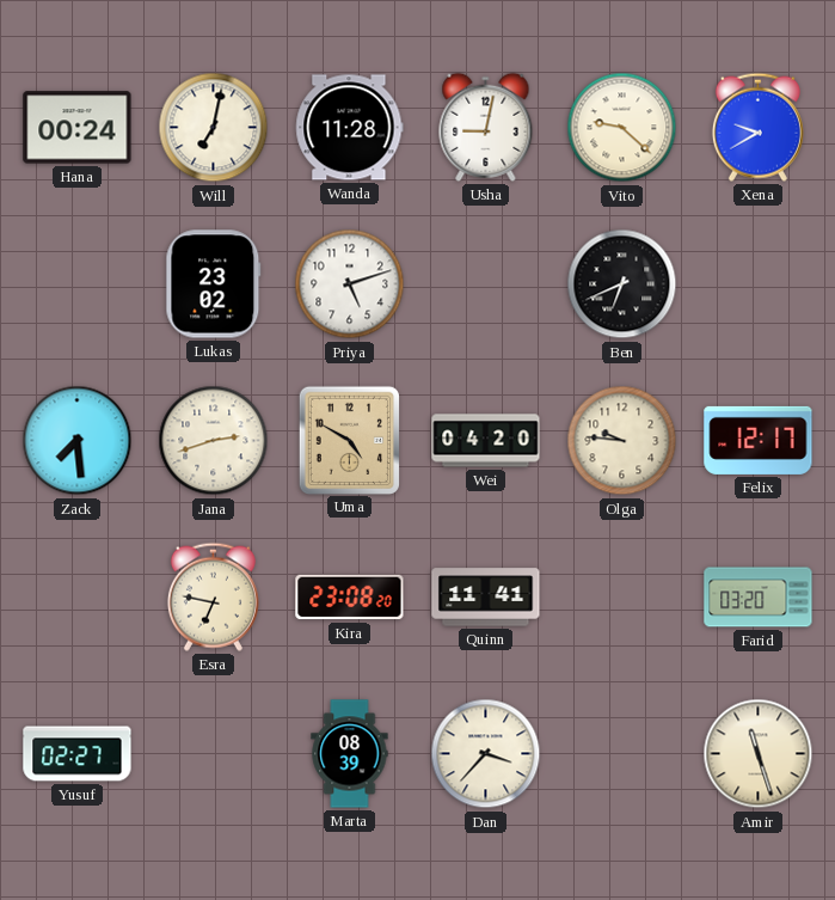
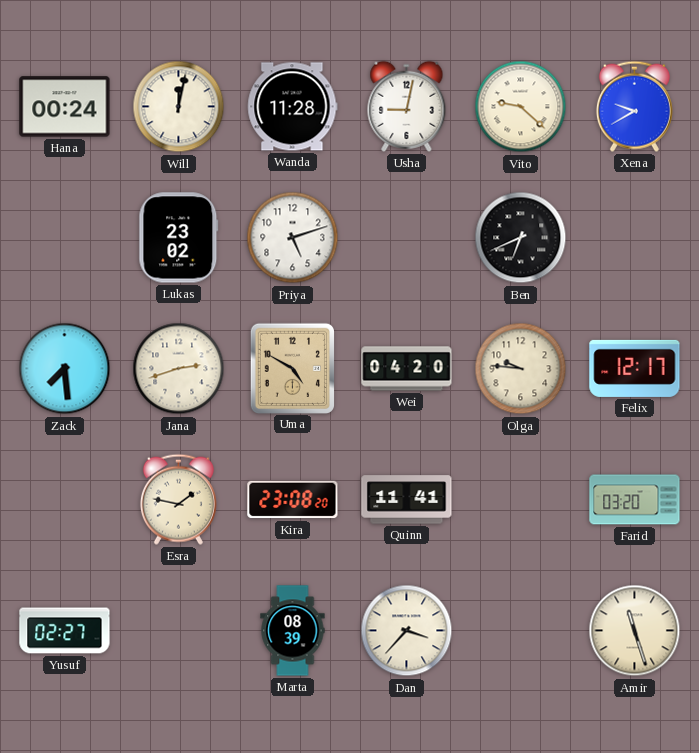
Will: 7:02 -> 12:02 (179, 107)
Esra: 6:47 -> 1:47 (178, 499)
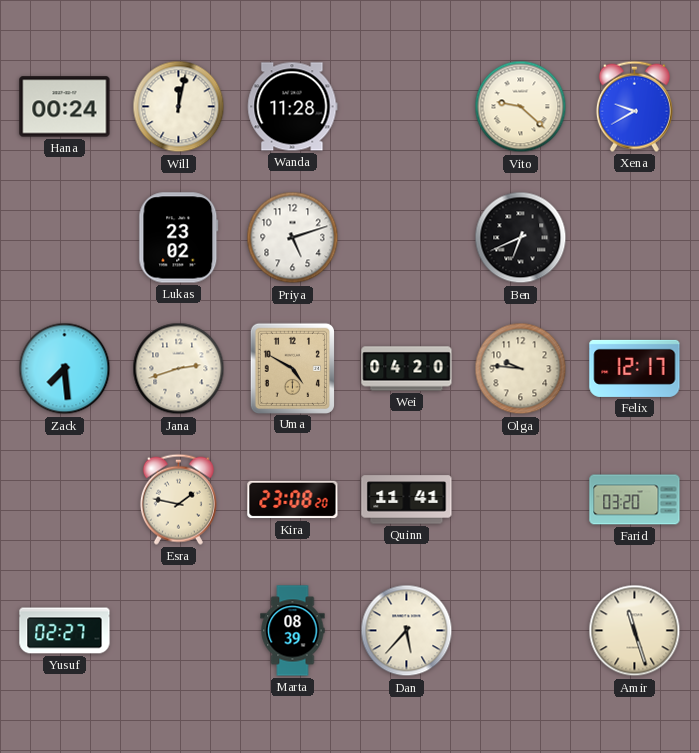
Usha: 9:02 -> none (407, 106)
Dan: 3:37 -> 5:37 (407, 631)
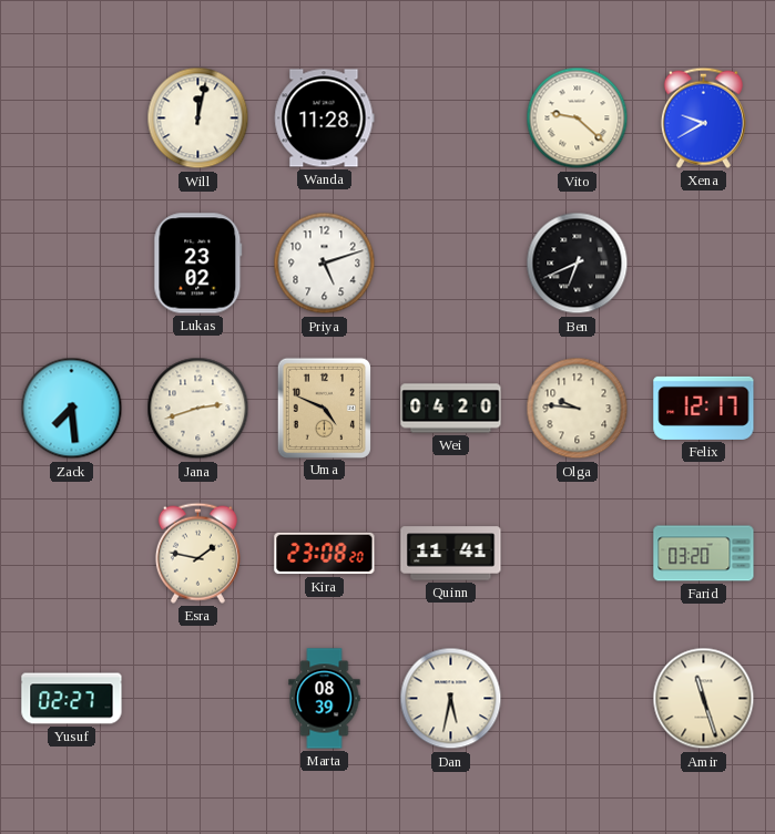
Hana: 00:24 -> none (65, 107)
Uma: 4:50 -> 4:49 (324, 408)
Dan: 5:37 -> 5:32 (451, 699)
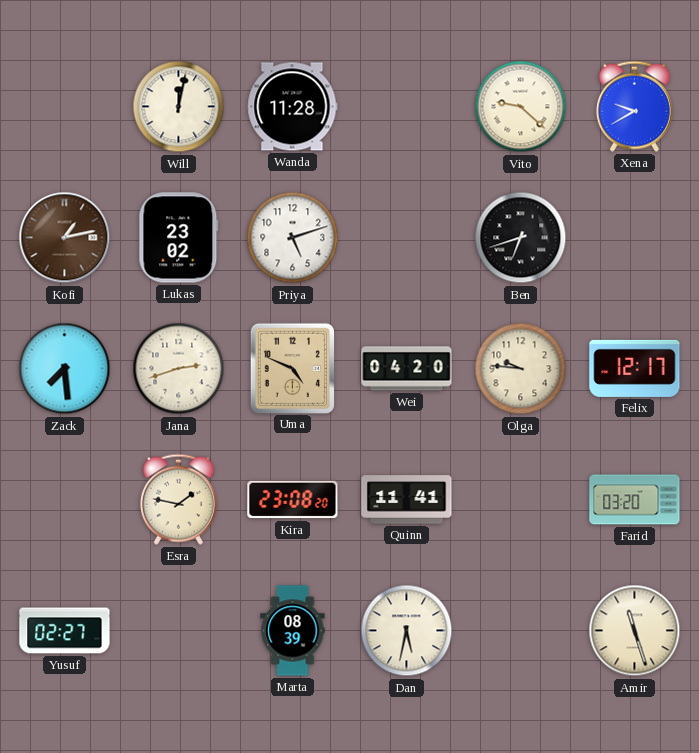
Kofi: none -> 1:13 (65, 238)
Ben: 6:41 -> 6:42 (521, 238)
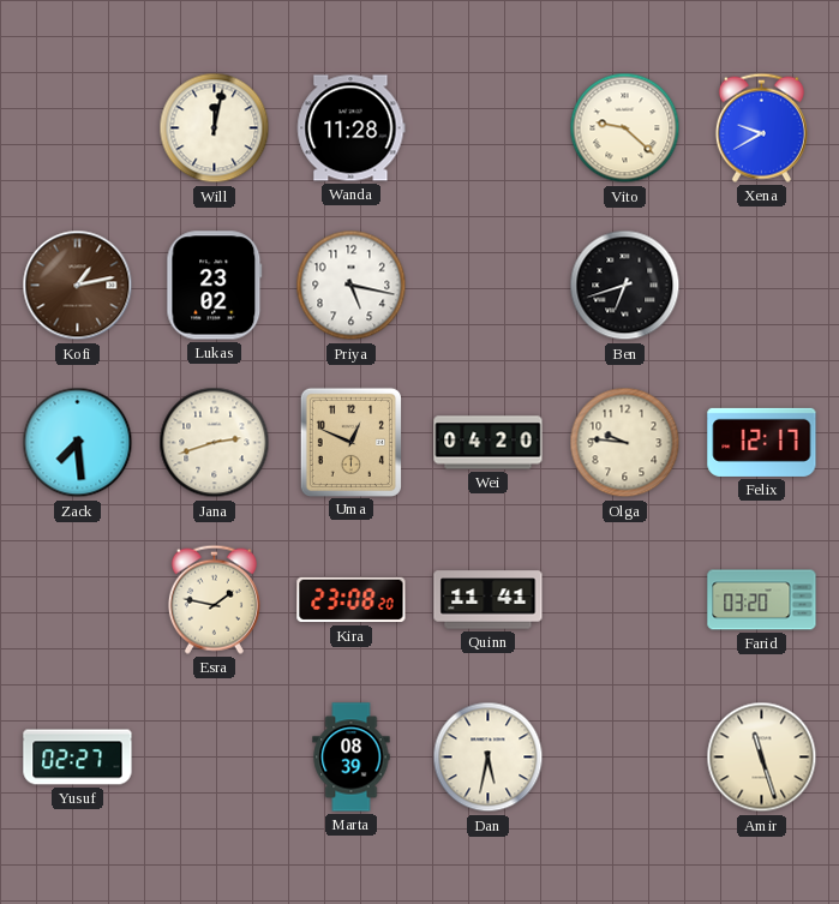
Priya: 5:12 -> 5:17 (352, 286)
Uma: 4:49 -> 12:49 (350, 442)
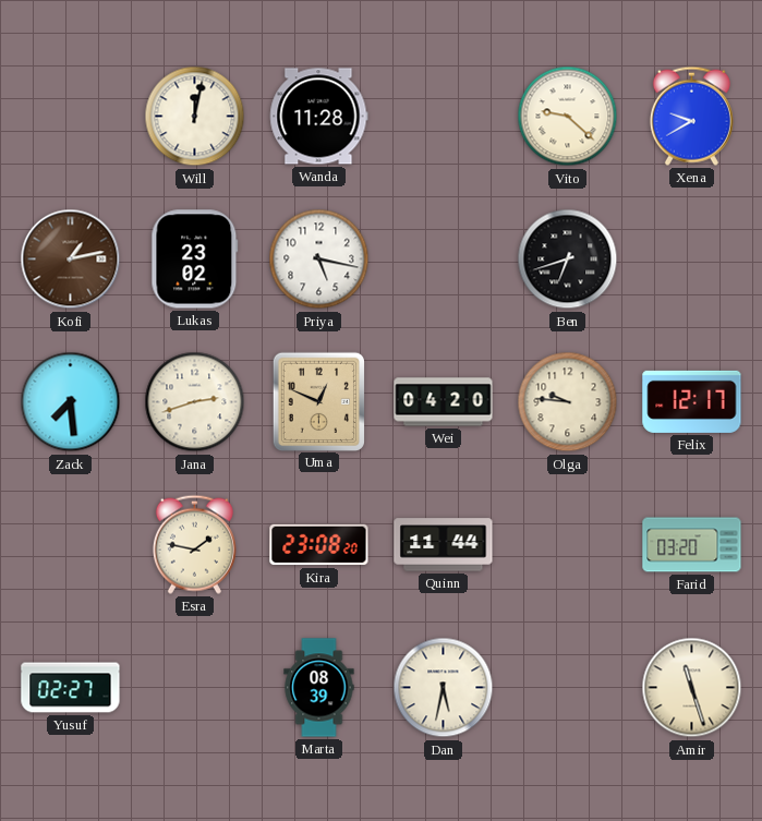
Quinn: 11:41 -> 11:44 (444, 545)
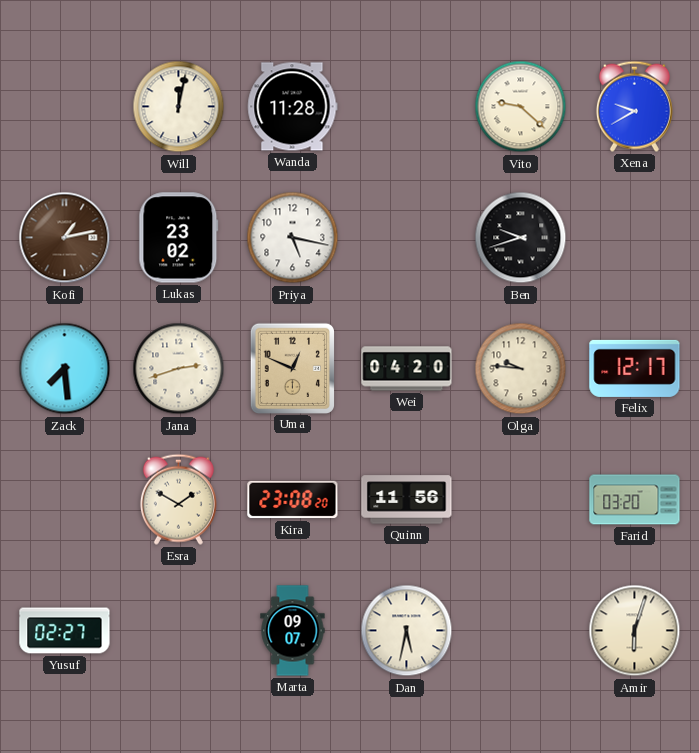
Ben: 6:42 -> 9:42 (521, 238)
Esra: 1:47 -> 1:50 (178, 499)
Quinn: 11:44 -> 11:56 (407, 500)
Marta: 08:39 -> 09:07 (293, 631)
Amir: 11:27 -> 6:03 (635, 631)
